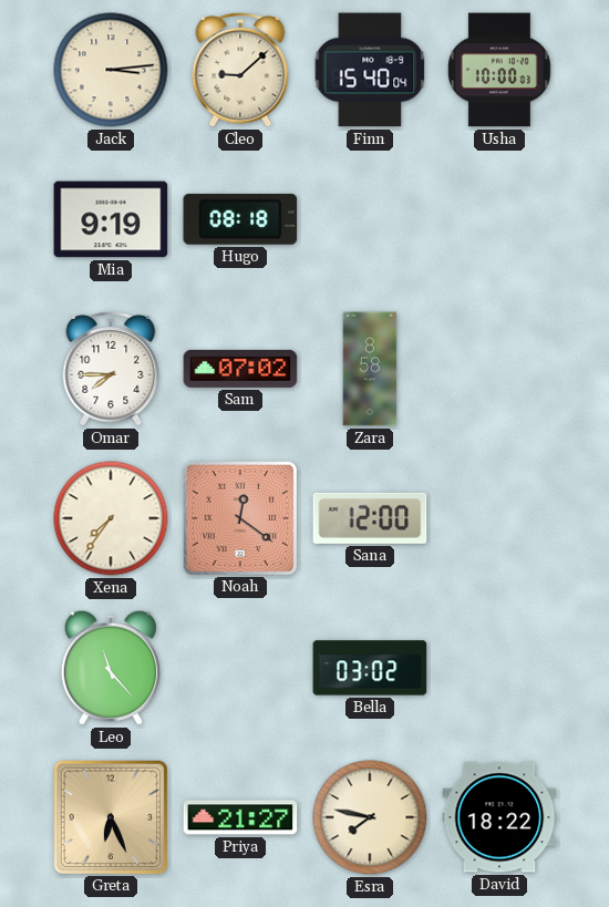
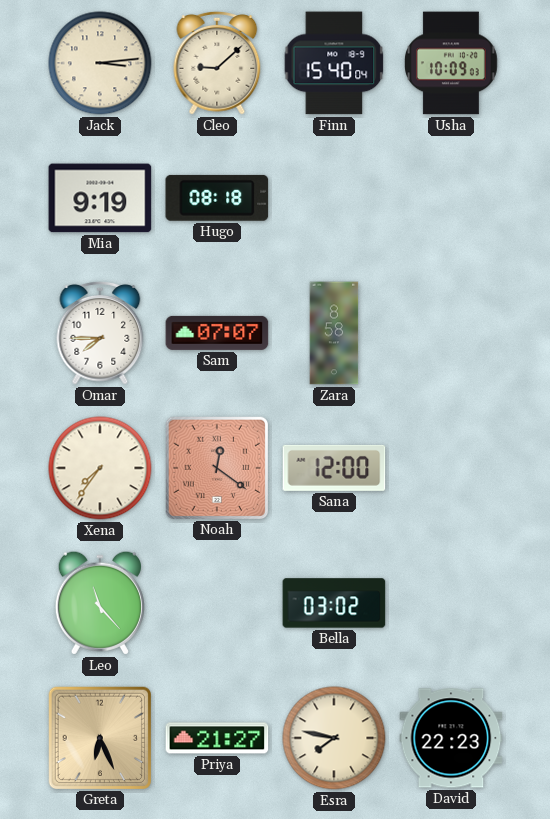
Usha: 10:00 -> 10:09 (452, 63)
Sam: 07:02 -> 07:07 (217, 333)
David: 18:22 -> 22:23 (451, 738)
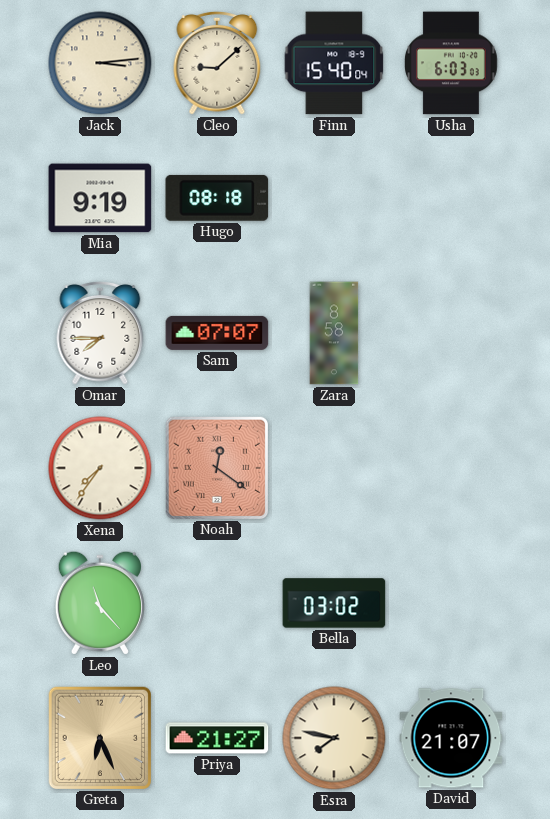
Usha: 10:09 -> 6:03 (452, 63)
Sana: 12:00 -> none (334, 468)
David: 22:23 -> 21:07 (451, 738)
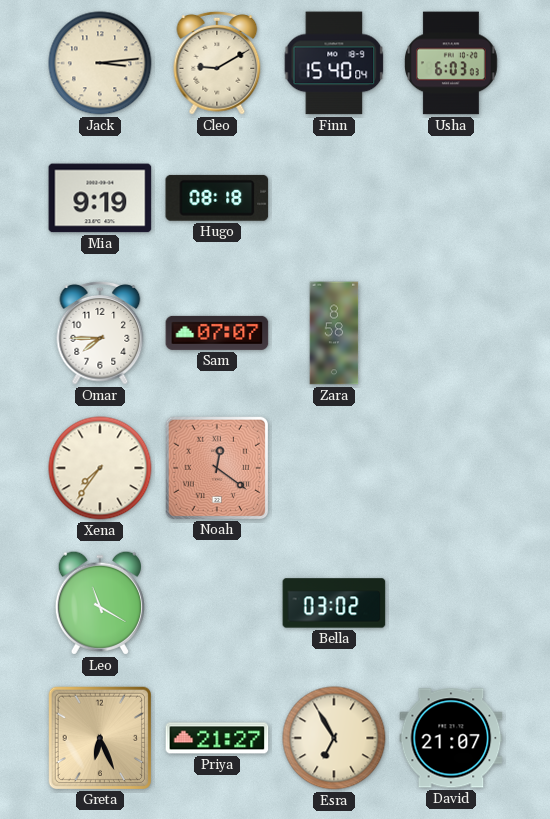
Cleo: 9:08 -> 9:10 (217, 63)
Leo: 11:23 -> 11:20 (100, 603)
Esra: 7:47 -> 6:55 (334, 738)
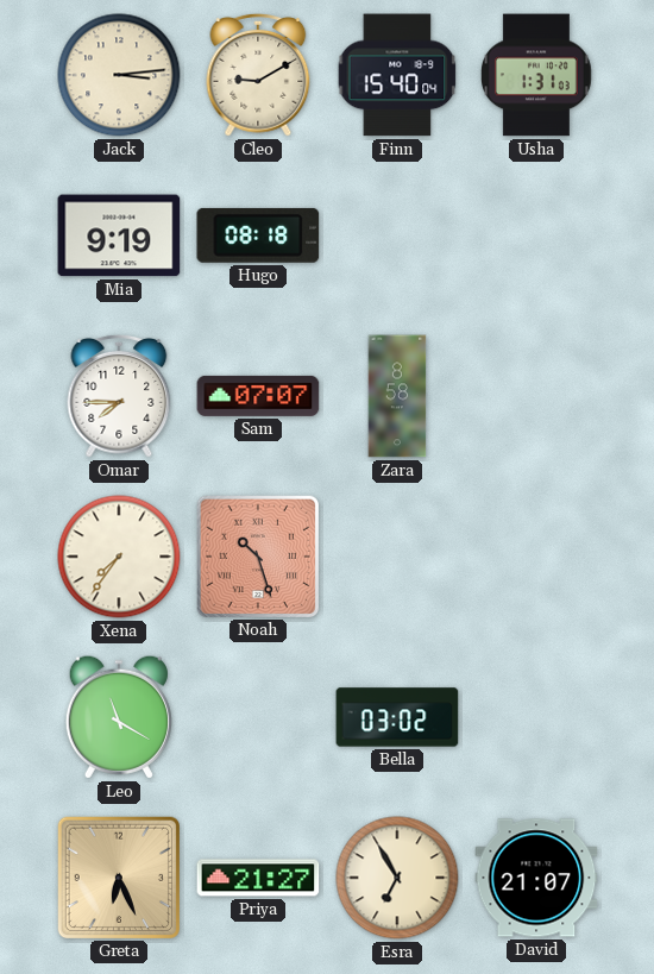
Usha: 6:03 -> 1:31 (537, 75)
Noah: 12:21 -> 10:27 (257, 555)
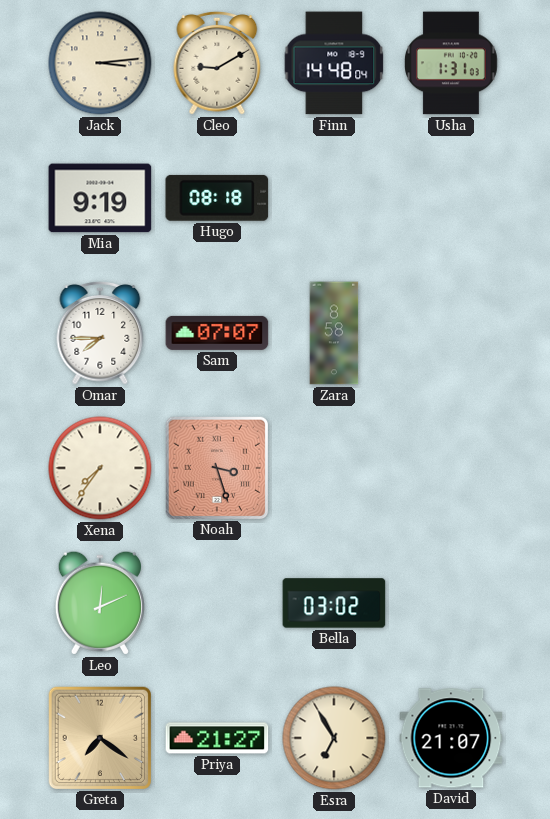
Finn: 15:40 -> 14:48 (334, 63)
Noah: 10:27 -> 3:27 (216, 467)
Leo: 11:20 -> 12:11 (100, 603)
Greta: 6:26 -> 7:21 (99, 737)
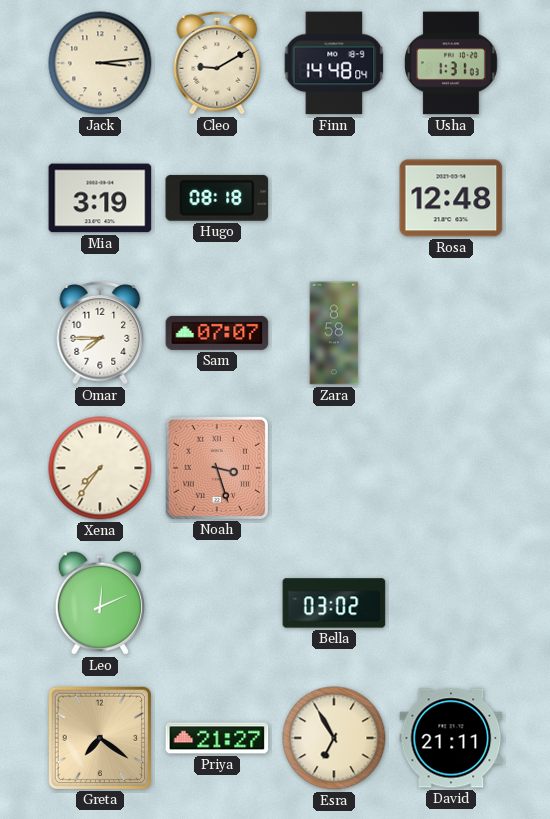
Mia: 9:19 -> 3:19 (100, 198)
Rosa: none -> 12:48 (451, 198)
David: 21:07 -> 21:11 (451, 738)
